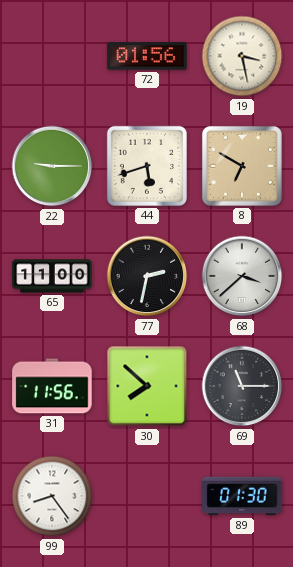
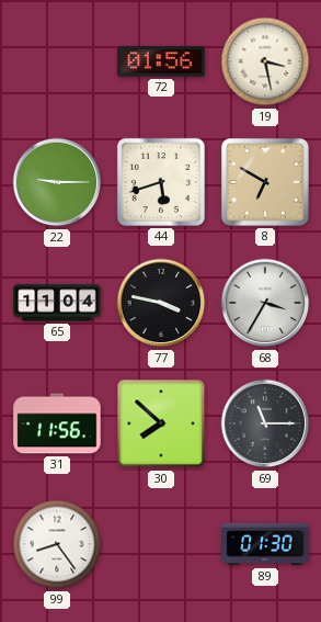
65: 11:00 -> 11:04 (57, 303)
77: 2:32 -> 3:47 (161, 303)
68: 3:38 -> 3:35 (265, 303)
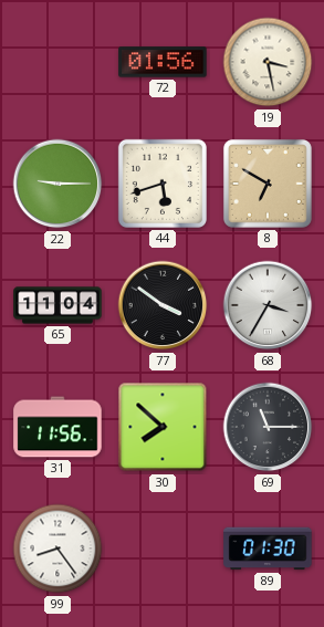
77: 3:47 -> 3:51 (163, 305)
